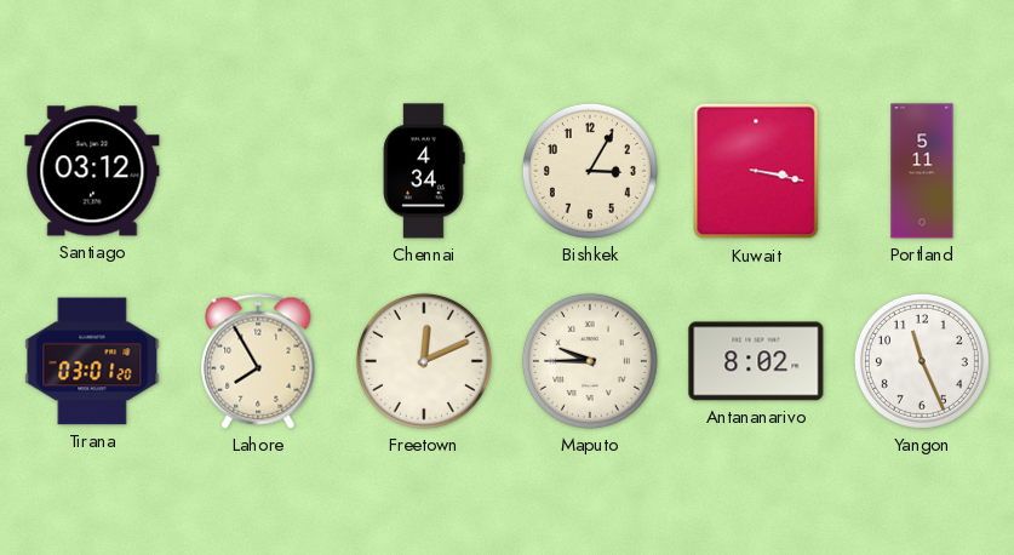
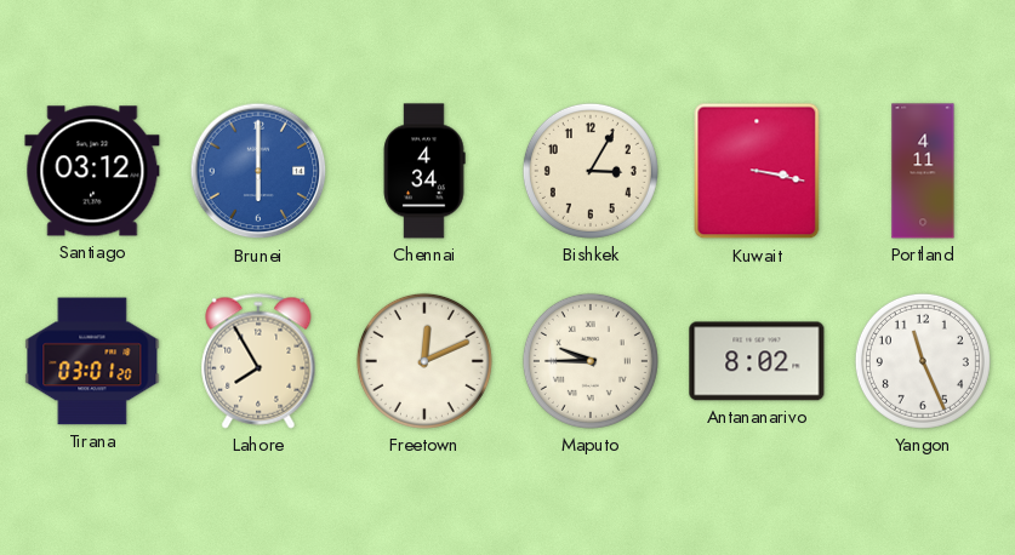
Brunei: none -> 6:00 (258, 171)
Portland: 5:11 -> 4:11 (923, 171)
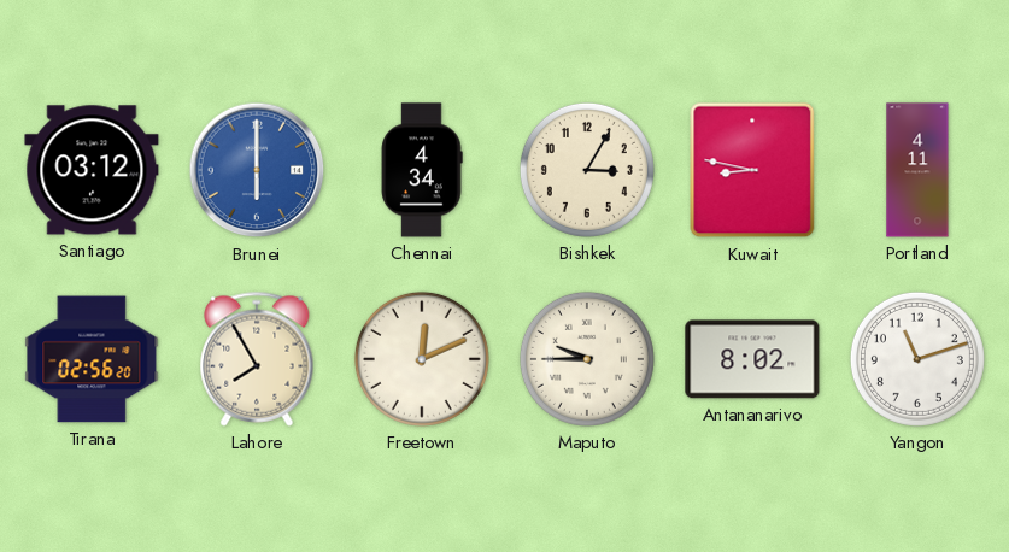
Kuwait: 3:17 -> 8:47 (752, 170)
Tirana: 03:01 -> 02:56 (92, 359)
Yangon: 11:26 -> 11:12 (917, 359)
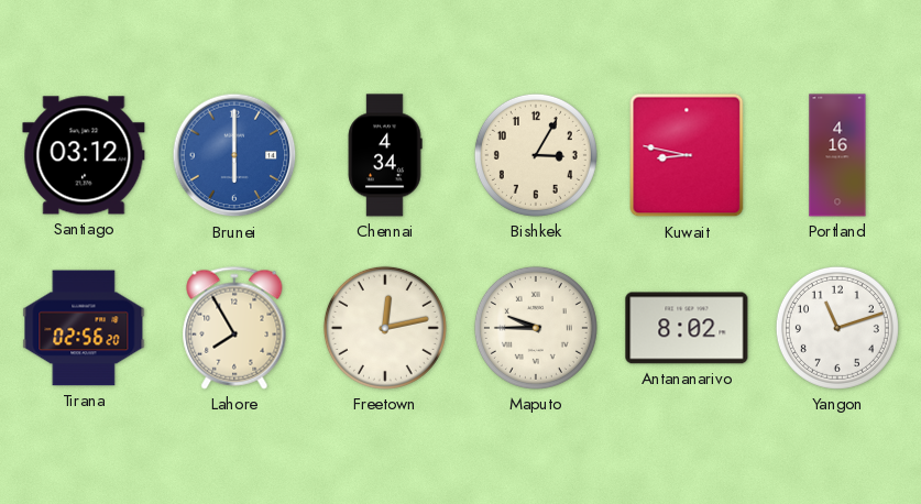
Portland: 4:11 -> 4:16 (837, 155)
Freetown: 12:11 -> 12:13 (385, 328)
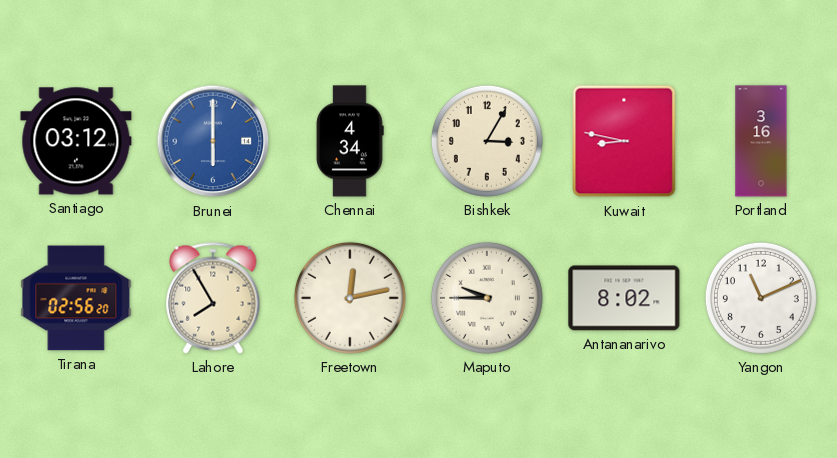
Portland: 4:16 -> 3:16 (761, 141)
Yangon: 11:12 -> 11:11 (761, 298)
